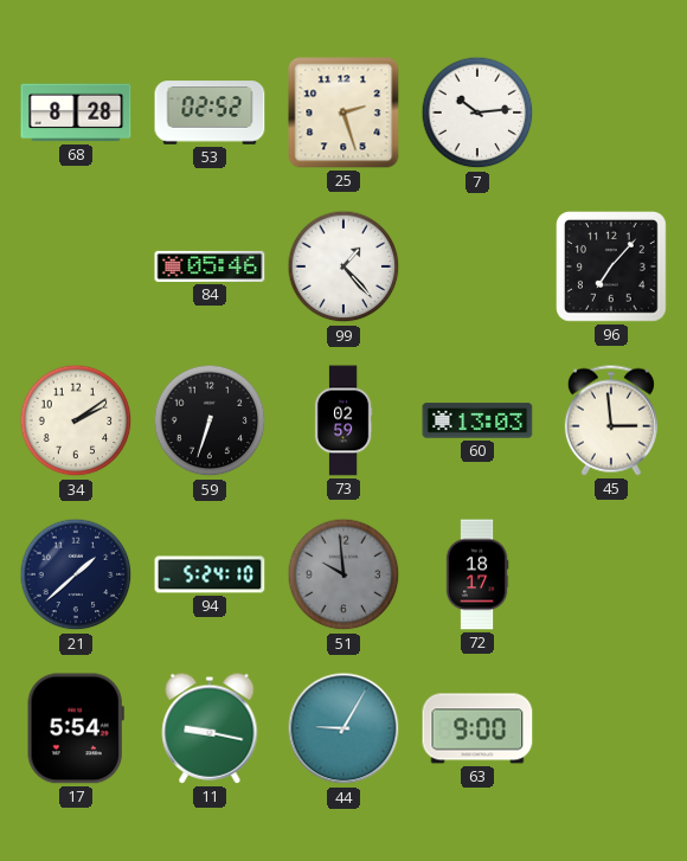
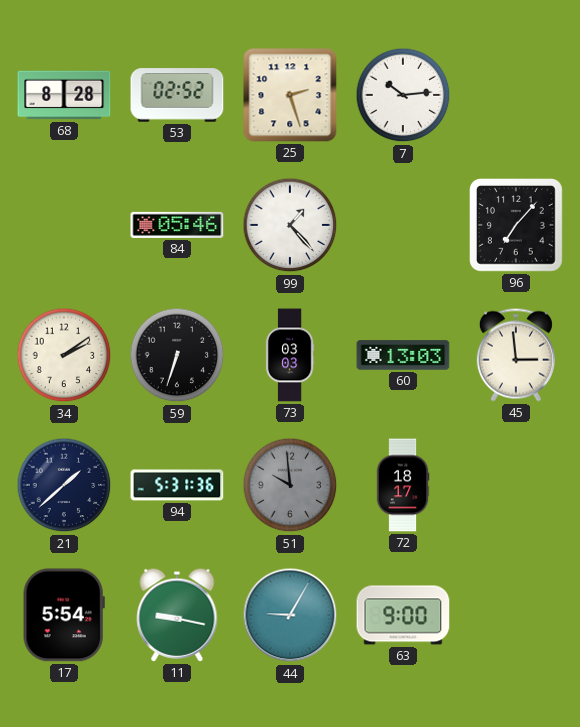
73: 02:59 -> 03:03 (290, 355)
94: 5:24 -> 5:31 (177, 485)
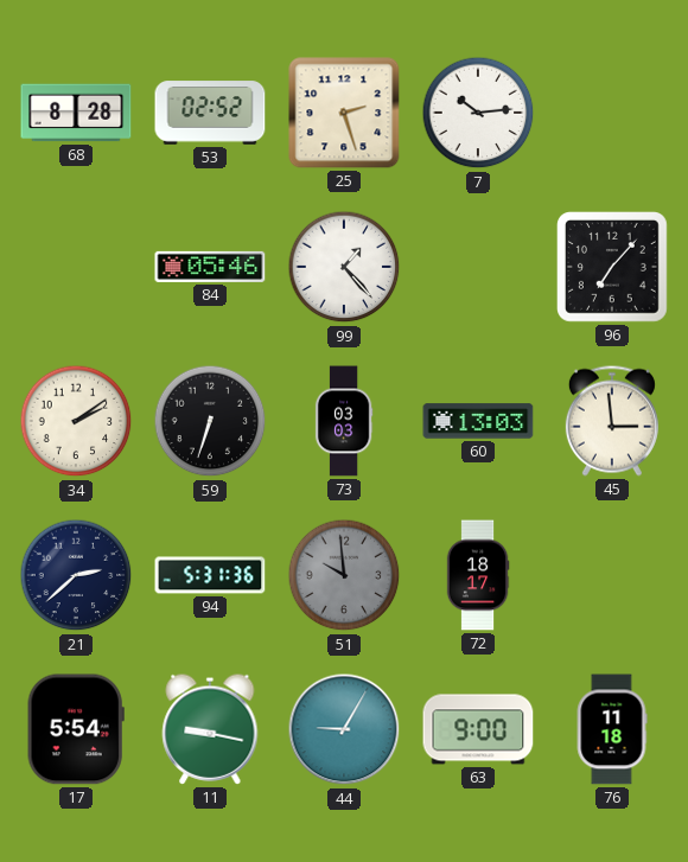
21: 1:38 -> 2:38 (76, 575)
76: none -> 11:18 (612, 729)
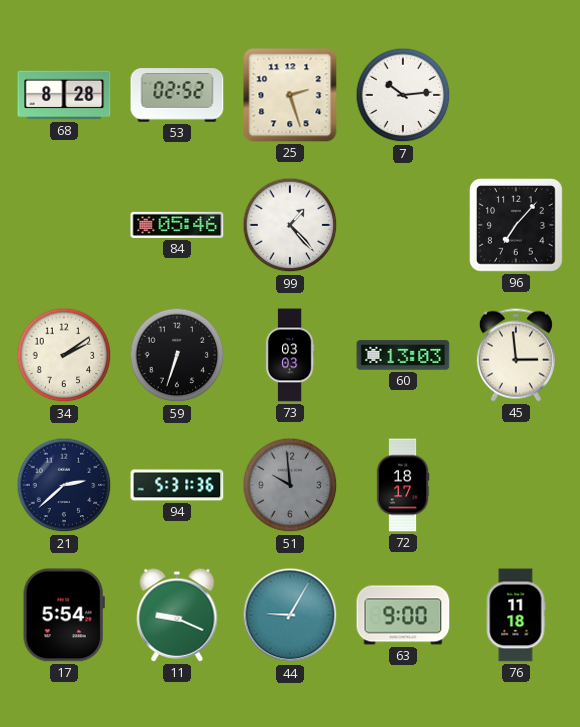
11: 9:17 -> 9:19 (177, 615)
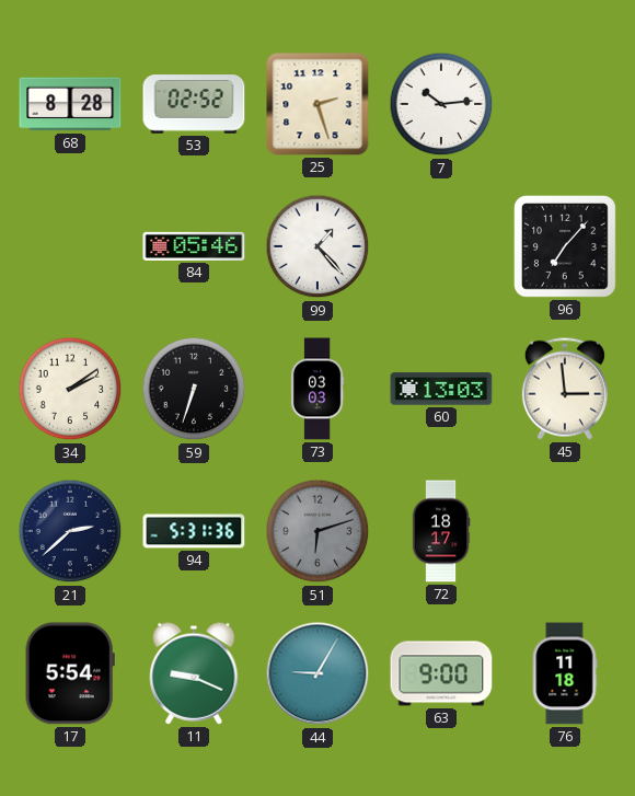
51: 9:59 -> 6:12 (317, 531)
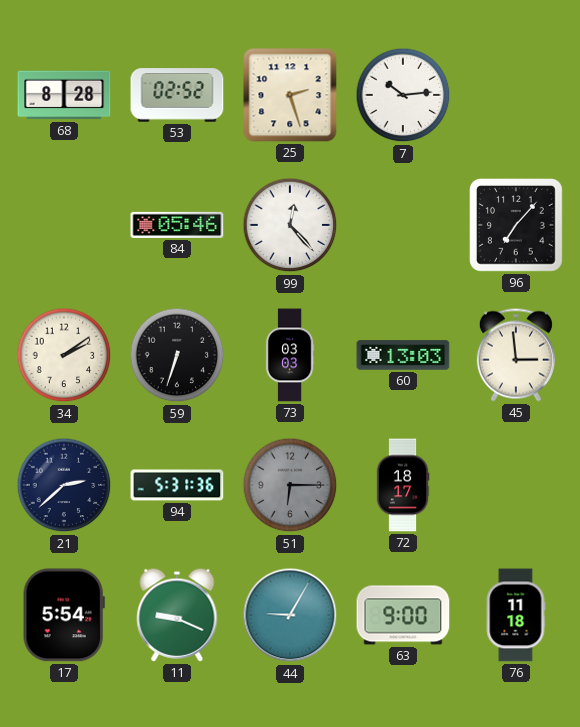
99: 1:23 -> 12:23 (290, 225)
51: 6:12 -> 6:15 (290, 485)
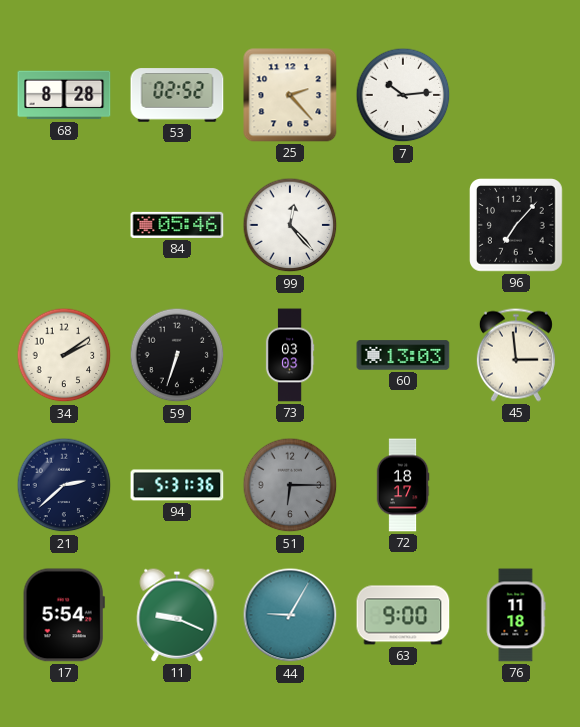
25: 2:27 -> 2:23 (290, 95)
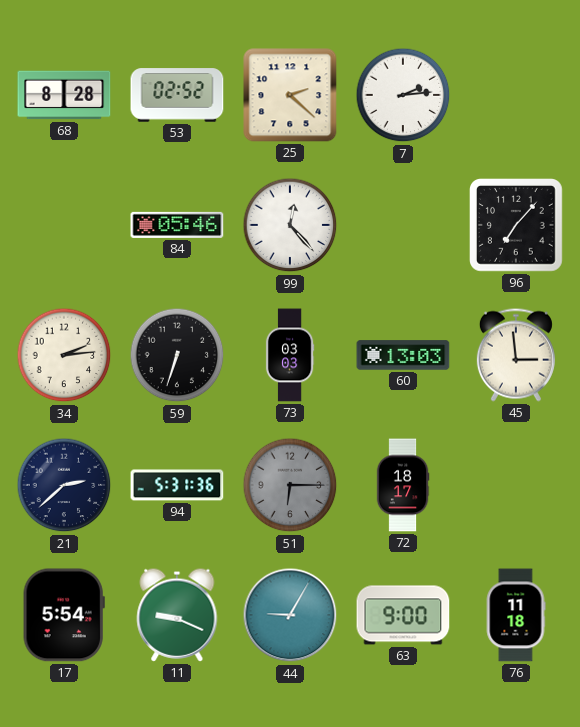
25: 2:23 -> 2:22 (290, 95)
7: 10:14 -> 2:14 (403, 95)
34: 2:09 -> 2:14 (64, 355)
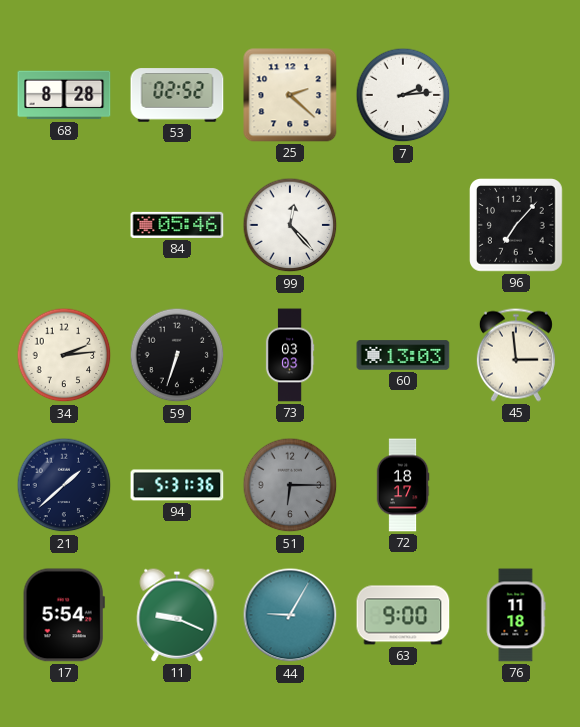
21: 2:38 -> 1:38 (64, 485)
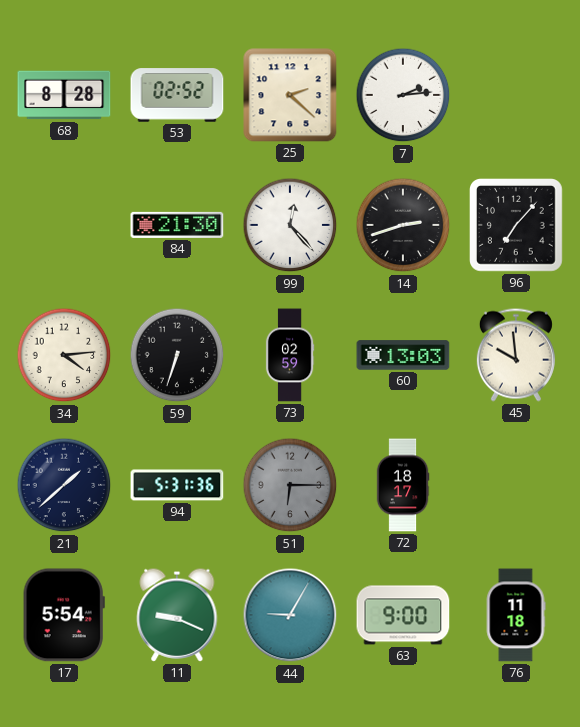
84: 05:46 -> 21:30 (177, 225)
14: none -> 2:42 (403, 225)
34: 2:14 -> 4:14 (64, 355)
73: 03:03 -> 02:59 (290, 355)
45: 2:59 -> 9:59 (516, 355)
